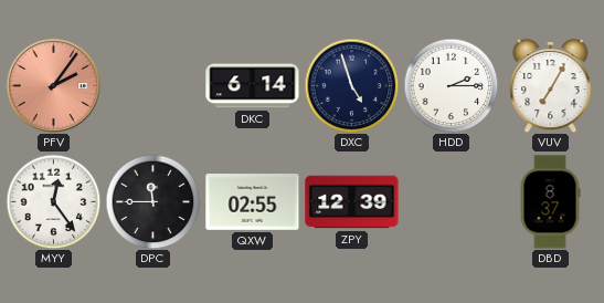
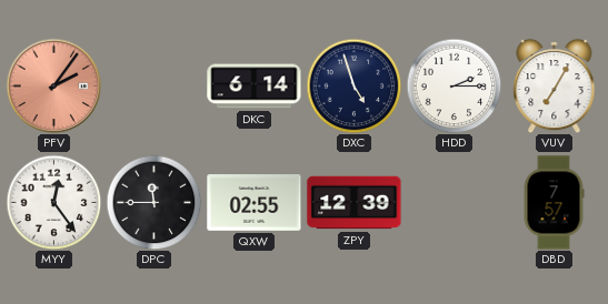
DBD: 8:37 -> 7:57 (554, 203)
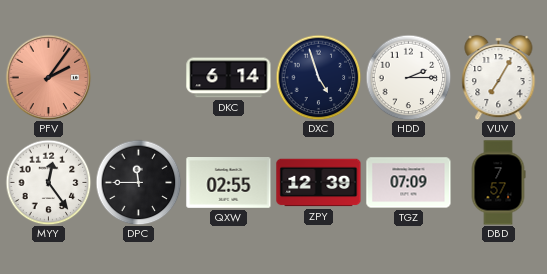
TGZ: none -> 07:09 (409, 183)
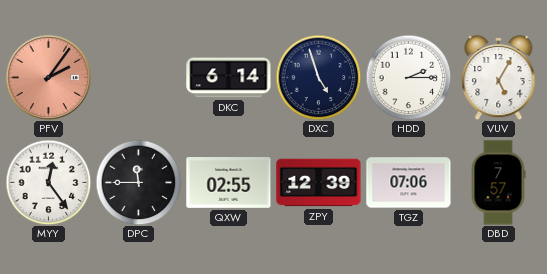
VUV: 7:05 -> 5:05 (499, 77)
TGZ: 07:09 -> 07:06 (409, 183)
